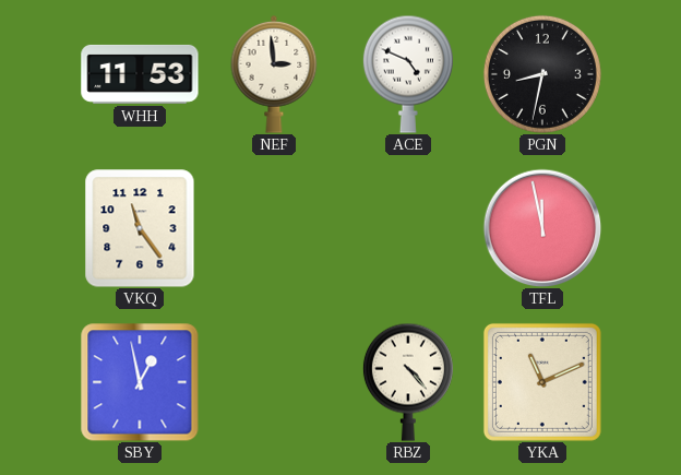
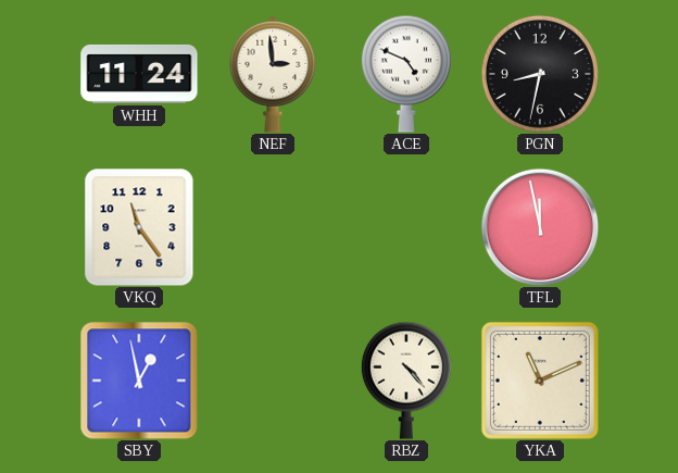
WHH: 11:53 -> 11:24 (139, 74)
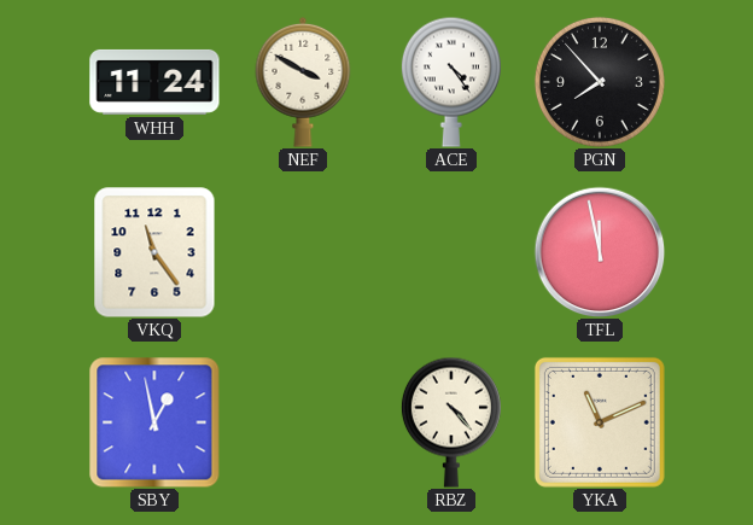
NEF: 2:59 -> 3:50 (303, 82)
ACE: 4:49 -> 4:24 (451, 82)
PGN: 8:32 -> 7:53 (600, 82)
